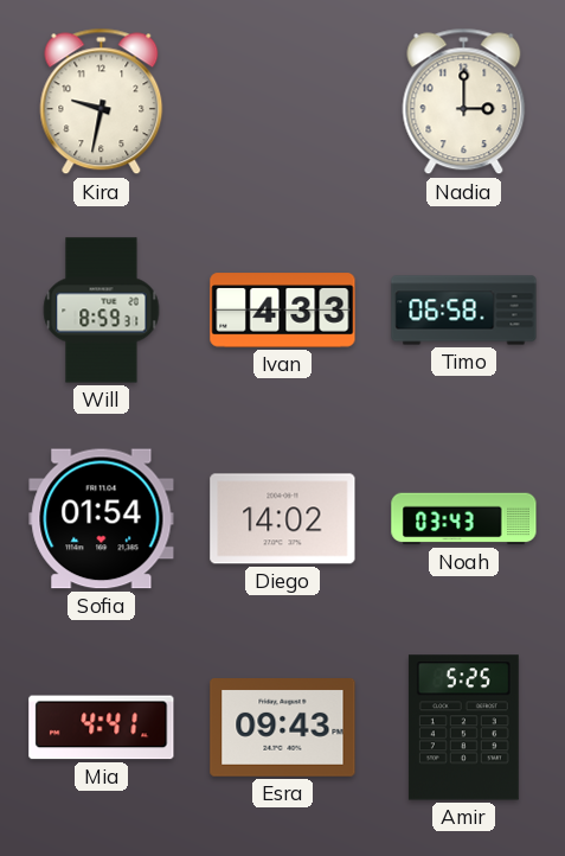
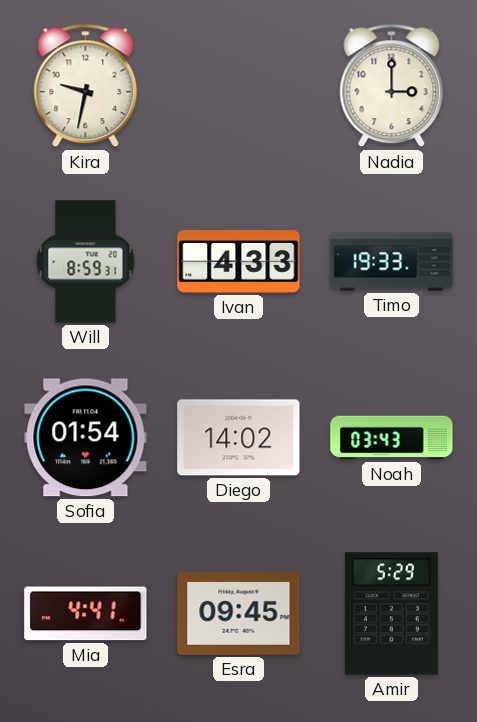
Timo: 06:58 -> 19:33 (392, 262)
Esra: 09:43 -> 09:45 (239, 614)
Amir: 5:25 -> 5:29 (391, 614)
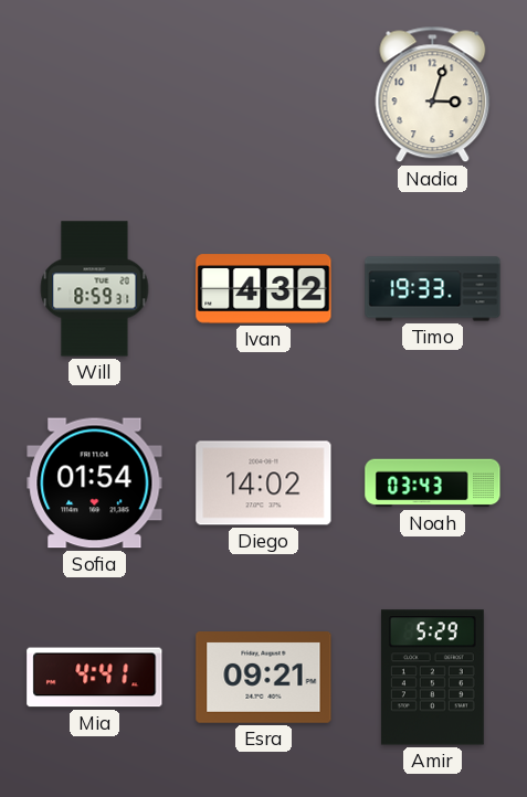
Kira: 9:32 -> none (86, 86)
Nadia: 3:00 -> 3:03 (433, 95)
Ivan: 4:33 -> 4:32 (264, 289)
Esra: 09:45 -> 09:21 (264, 678)
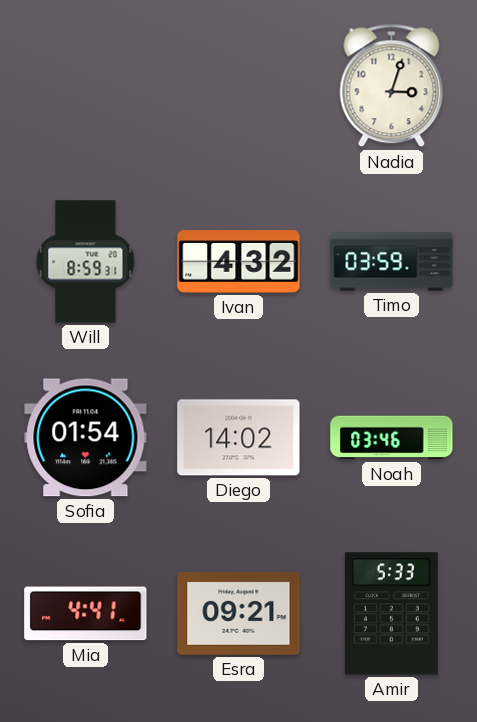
Timo: 19:33 -> 03:59 (392, 262)
Noah: 03:43 -> 03:46 (392, 438)
Amir: 5:29 -> 5:33 (391, 614)
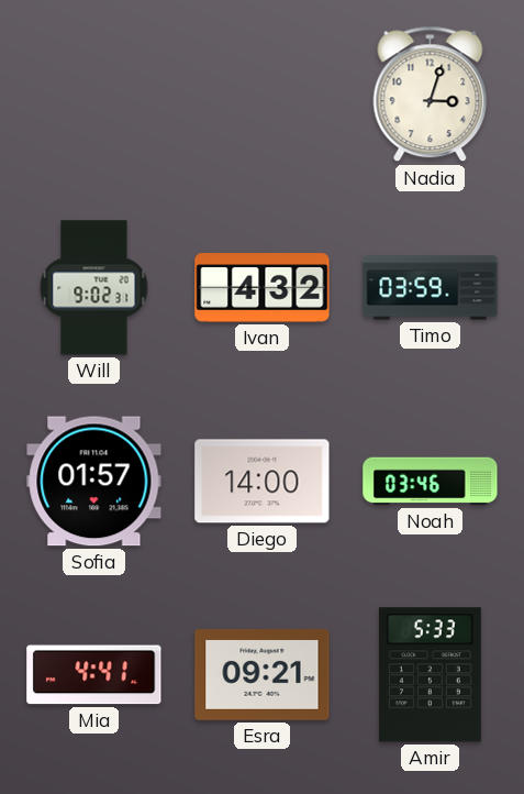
Will: 8:59 -> 9:02 (94, 288)
Sofia: 01:54 -> 01:57 (94, 482)
Diego: 14:02 -> 14:00 (263, 482)
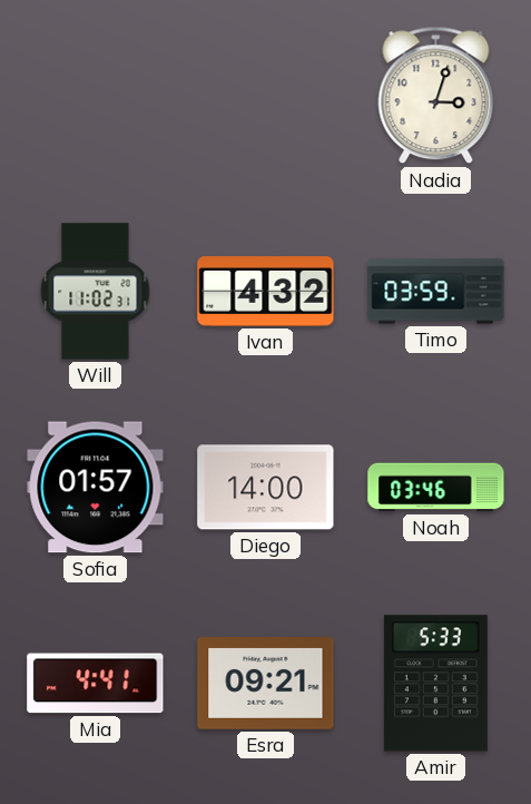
Will: 9:02 -> 11:02 (96, 292)
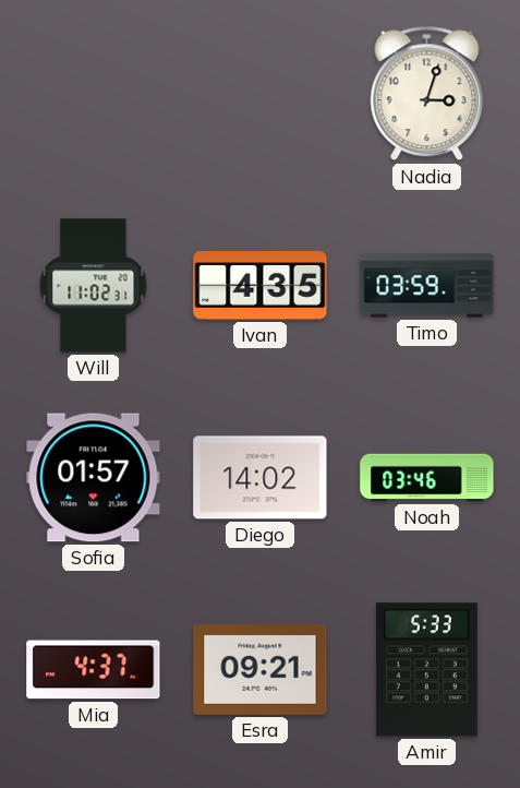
Ivan: 4:32 -> 4:35 (261, 286)
Diego: 14:00 -> 14:02 (261, 478)
Mia: 4:41 -> 4:37 (94, 670)
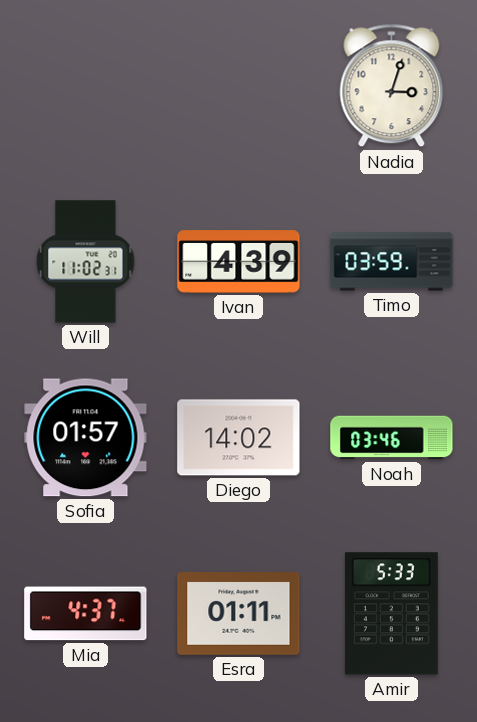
Ivan: 4:35 -> 4:39 (239, 262)
Esra: 09:21 -> 01:11 (239, 614)
